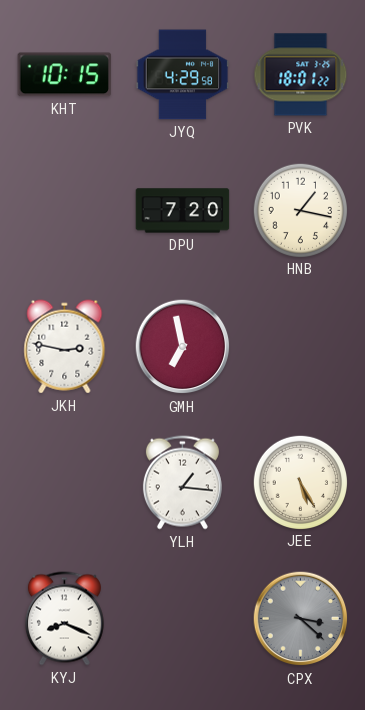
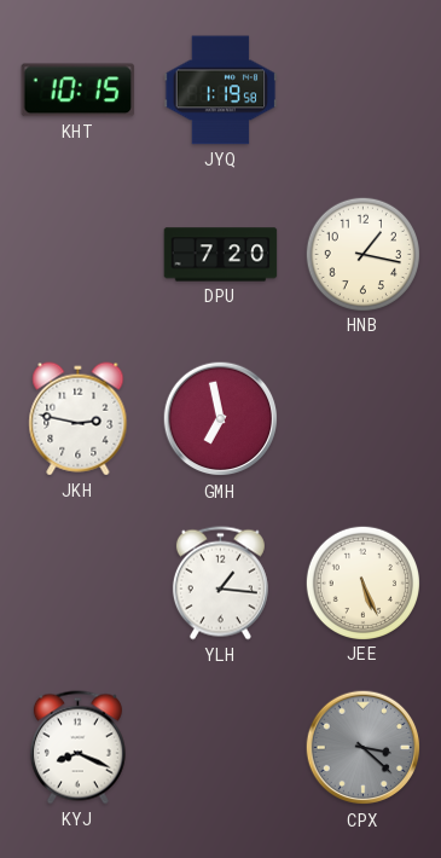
JYQ: 4:29 -> 1:19 (221, 91)
PVK: 18:01 -> none (301, 75)
JEE: 5:25 -> 5:26 (362, 582)
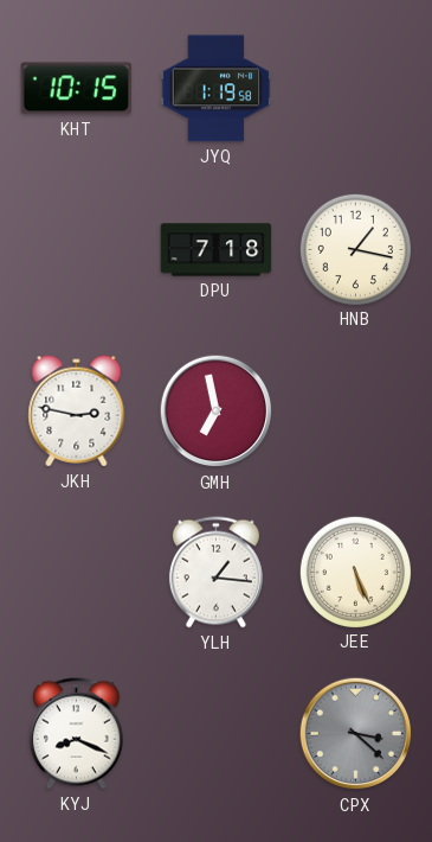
DPU: 7:20 -> 7:18 (217, 250)
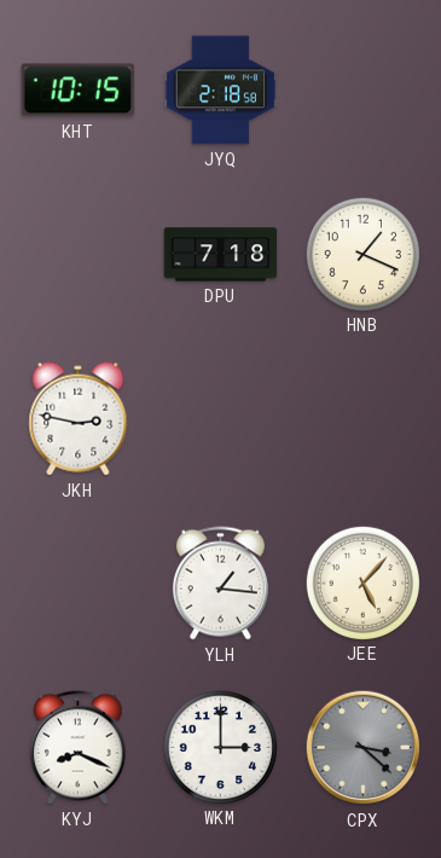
JYQ: 1:19 -> 2:18 (221, 91)
HNB: 1:17 -> 1:19 (362, 254)
GMH: 6:58 -> none (217, 412)
JEE: 5:26 -> 5:07 (362, 582)
WKM: none -> 3:00 (220, 747)
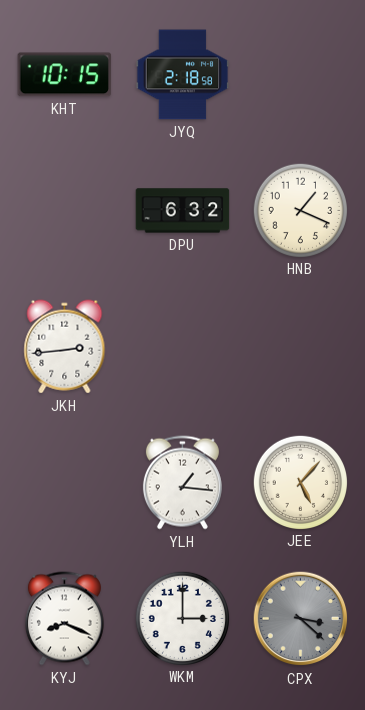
DPU: 7:18 -> 6:32 (183, 211)
JKH: 2:47 -> 2:44 (65, 347)
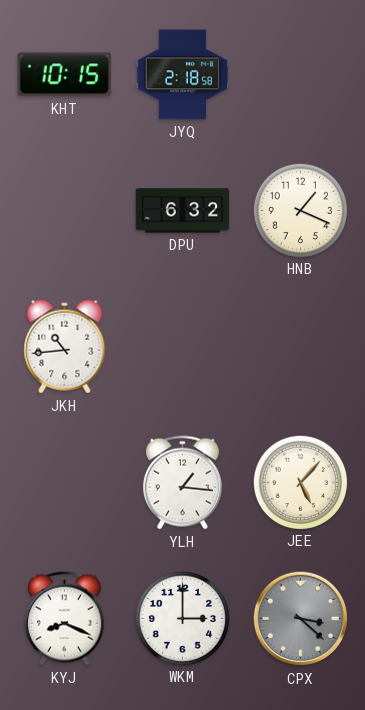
JKH: 2:44 -> 10:44 (65, 347)
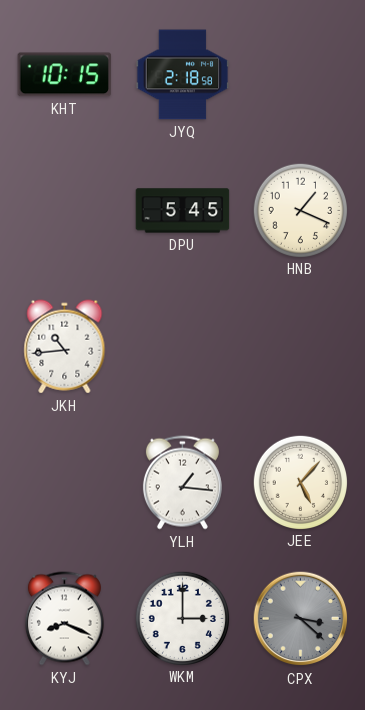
DPU: 6:32 -> 5:45 (183, 211)
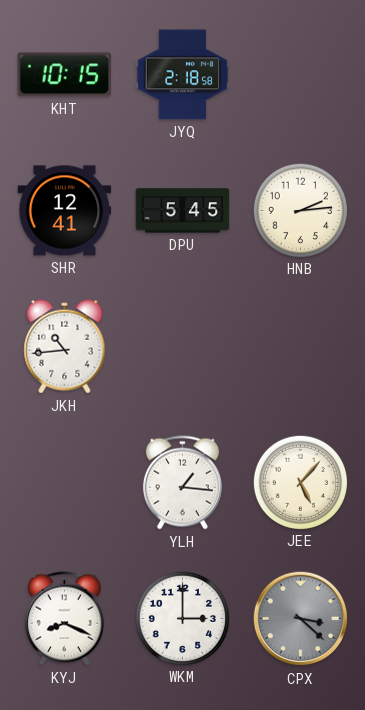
SHR: none -> 12:41 (65, 211)
HNB: 1:19 -> 2:14 (300, 210)
